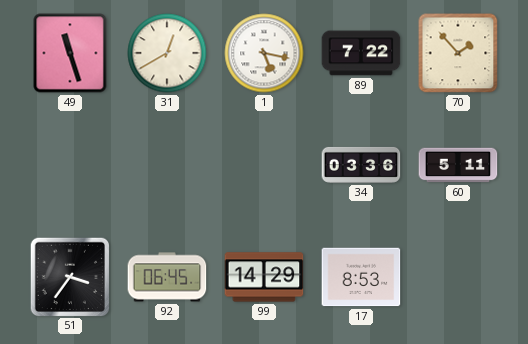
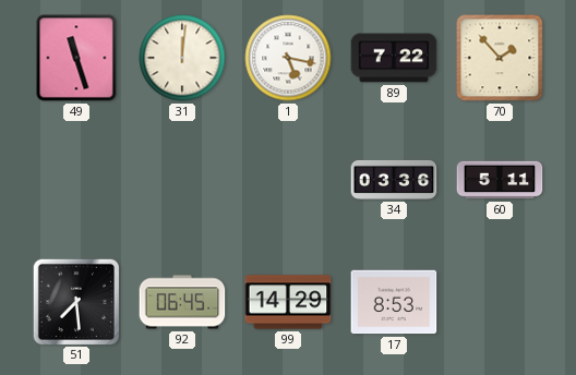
31: 12:40 -> 12:01 (182, 58)
51: 3:36 -> 7:29 (75, 301)
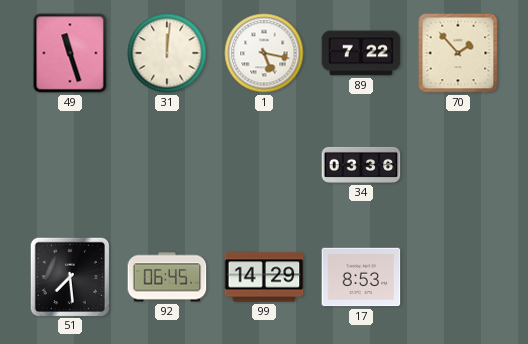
60: 5:11 -> none (500, 180)
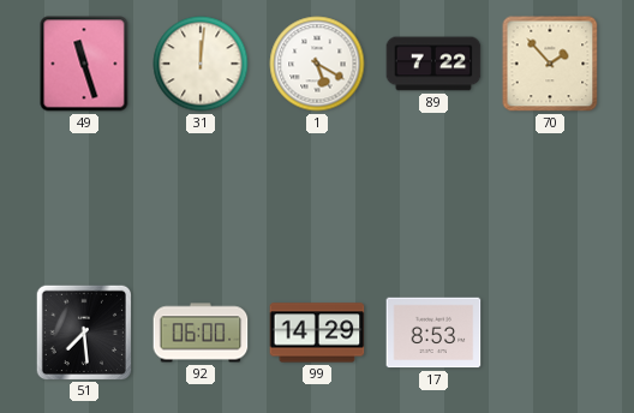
1: 5:17 -> 5:20 (317, 64)
34: 03:36 -> none (361, 165)
92: 06:45 -> 06:00 (201, 333)
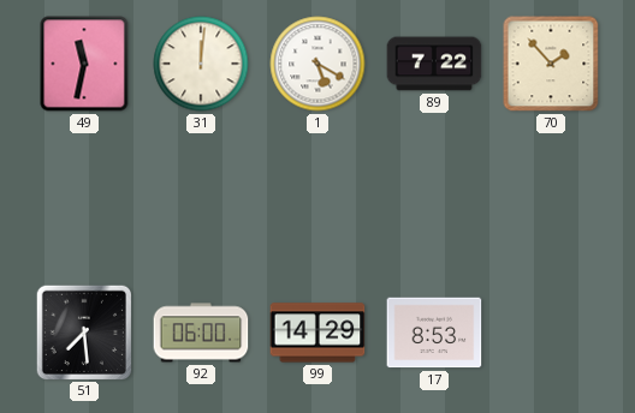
49: 11:27 -> 11:32 (84, 64)
